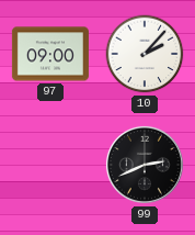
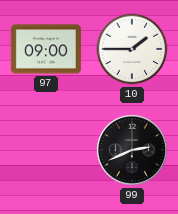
10: 2:07 -> 1:45 (132, 49)
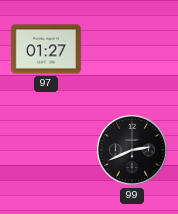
97: 09:00 -> 01:27 (46, 49)
10: 1:45 -> none (132, 49)
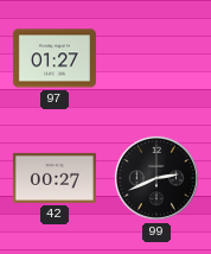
42: none -> 00:27 (55, 178)
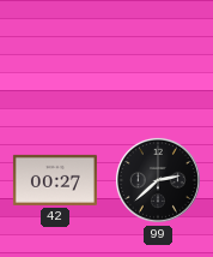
97: 01:27 -> none (55, 58)
99: 2:41 -> 2:38 (158, 180)
